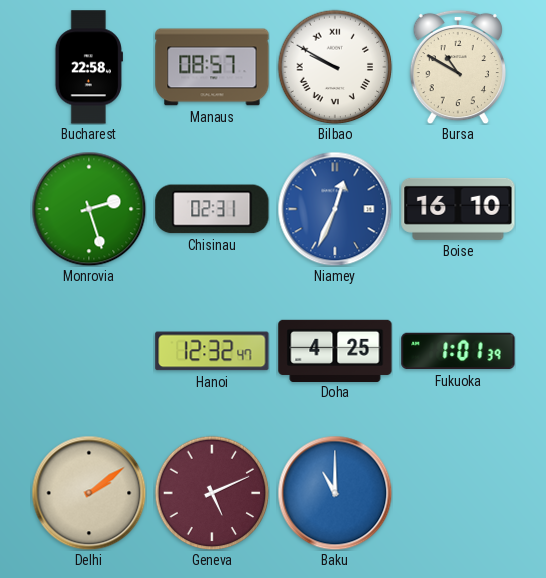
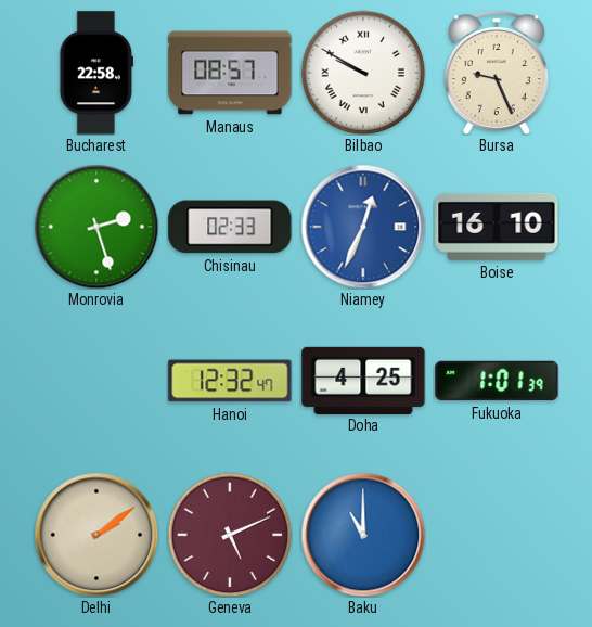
Bursa: 10:50 -> 9:26 (497, 73)
Chisinau: 02:31 -> 02:33 (230, 227)
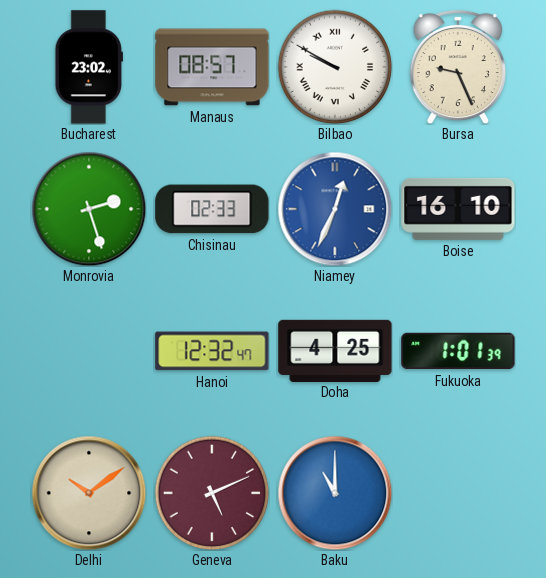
Bucharest: 22:58 -> 23:02 (89, 67)
Delhi: 2:09 -> 10:09 (89, 493)
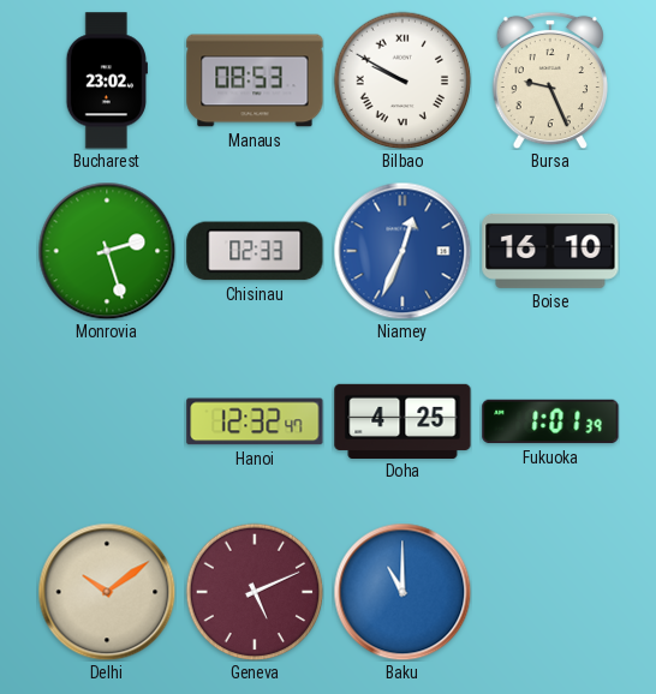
Manaus: 08:57 -> 08:53 (255, 80)
